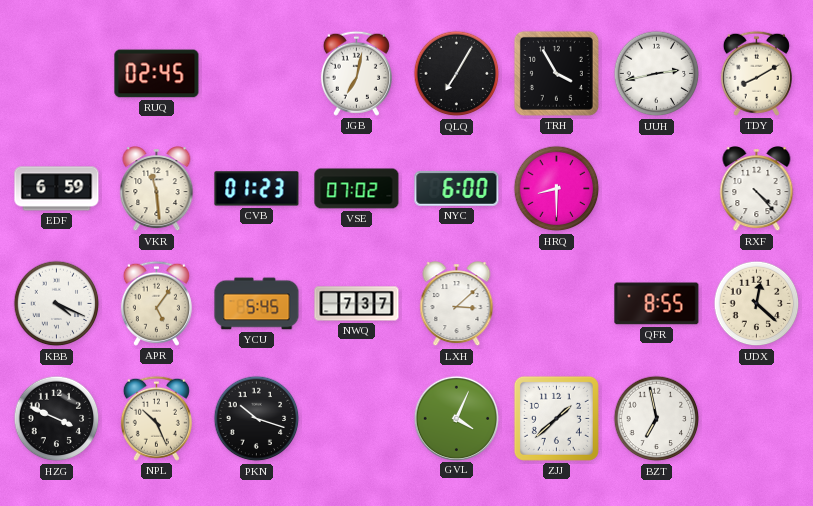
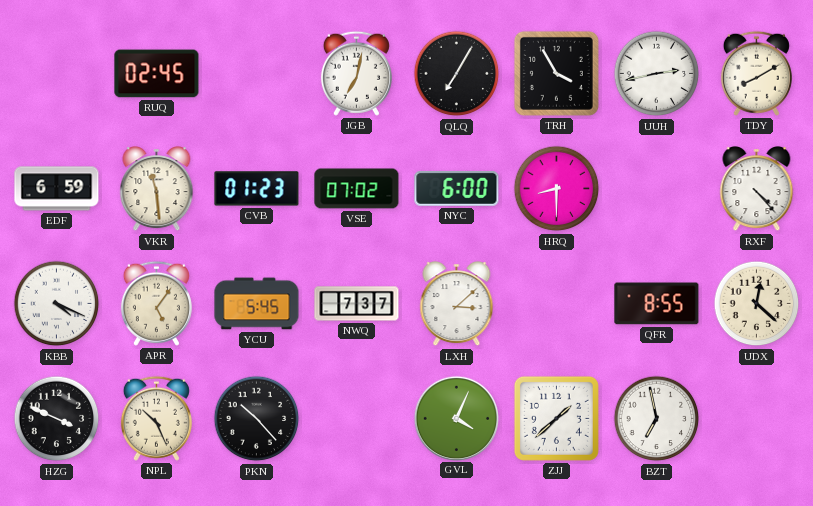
PKN: 10:18 -> 10:23 (257, 419)
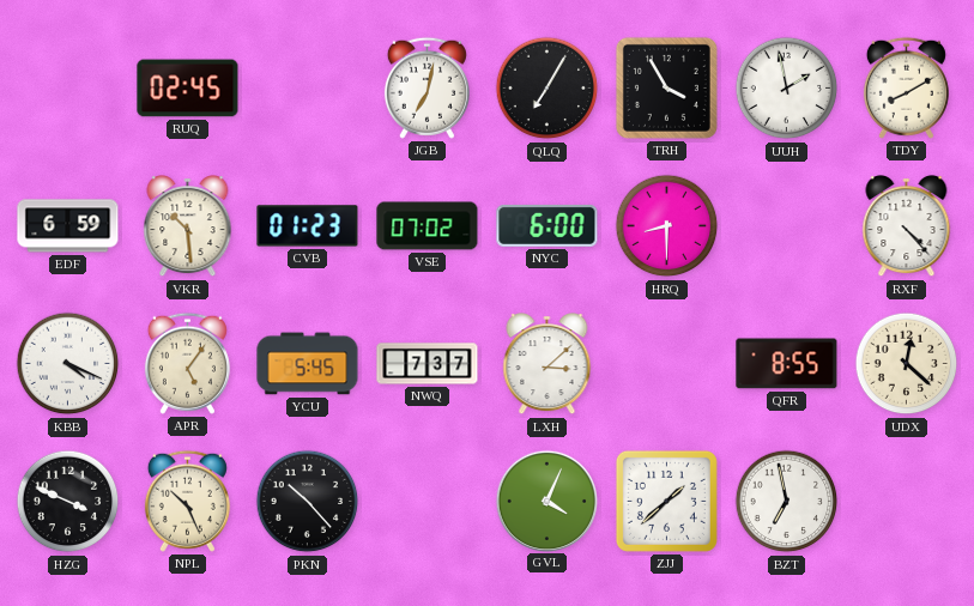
UUH: 2:43 -> 1:58 (787, 89)
VKR: 11:29 -> 10:29 (188, 226)
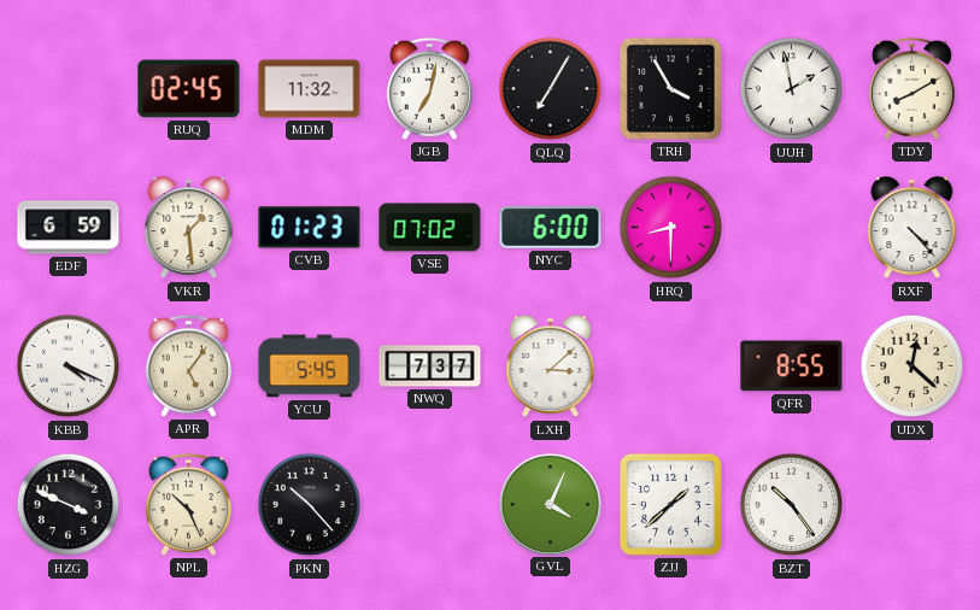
MDM: none -> 11:32 (310, 89)
VKR: 10:29 -> 1:29 (189, 228)
BZT: 6:58 -> 10:24 (792, 505)
